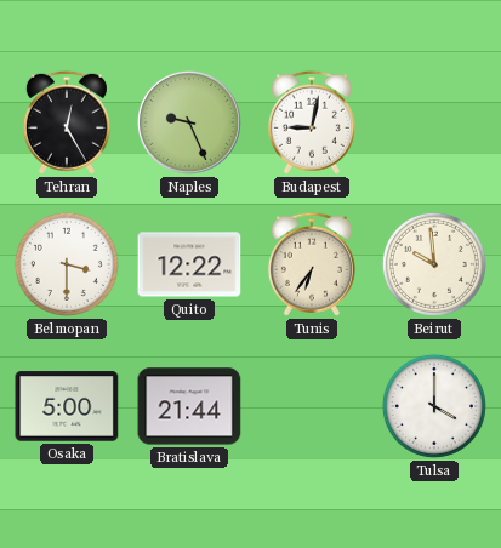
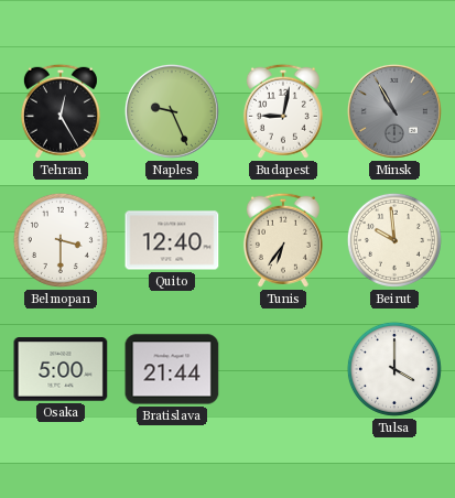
Minsk: none -> 10:55 (394, 111)
Quito: 12:22 -> 12:40 (172, 240)
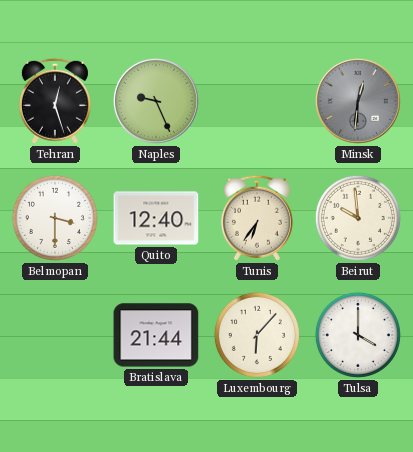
Tehran: 12:25 -> 12:27 (55, 101)
Budapest: 9:02 -> none (283, 111)
Minsk: 10:55 -> 12:31 (358, 101)
Osaka: 5:00 -> none (61, 369)
Luxembourg: none -> 6:07 (257, 335)
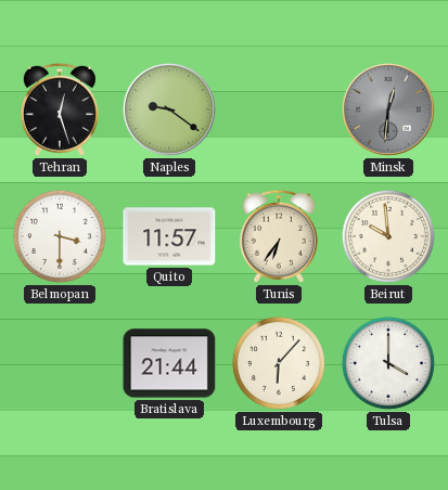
Naples: 9:26 -> 9:21 (169, 109)
Quito: 12:40 -> 11:57 (169, 236)
